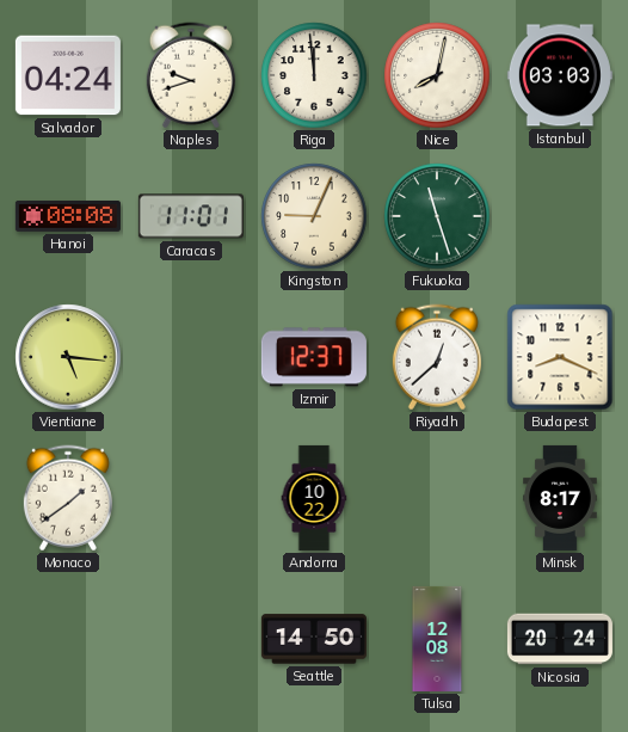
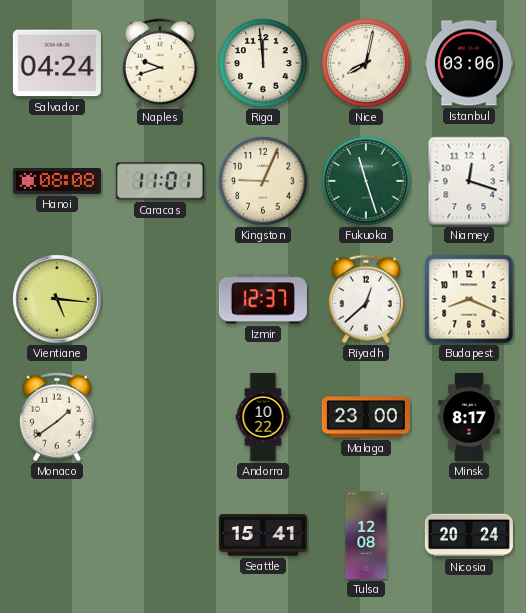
Istanbul: 03:03 -> 03:06 (469, 63)
Niamey: none -> 12:18 (469, 181)
Malaga: none -> 23:00 (366, 417)
Seattle: 14:50 -> 15:41 (263, 535)
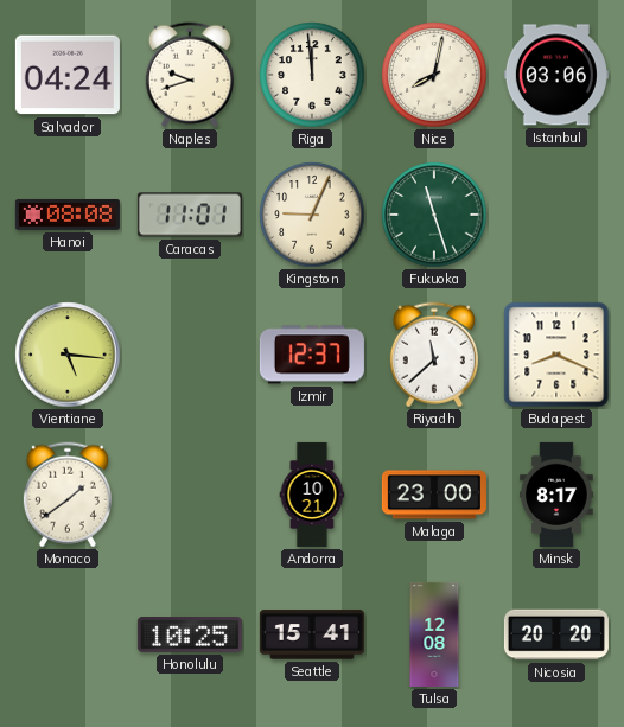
Niamey: 12:18 -> none (469, 181)
Riyadh: 12:38 -> 11:38 (434, 355)
Andorra: 10:22 -> 10:21 (312, 495)
Honolulu: none -> 10:25 (190, 636)
Nicosia: 20:24 -> 20:20 (556, 634)
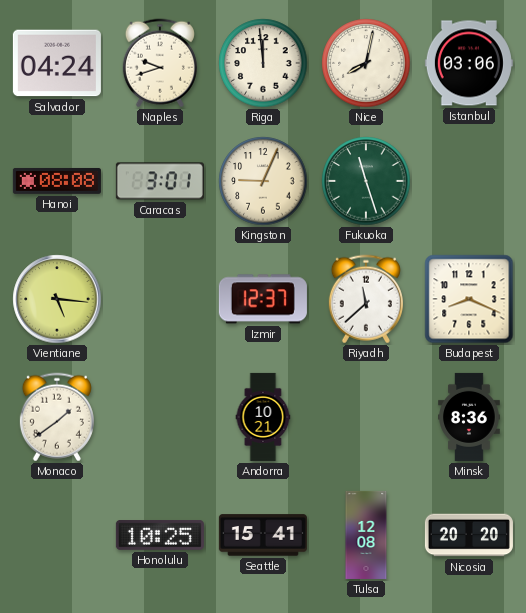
Caracas: 11:01 -> 3:01 (160, 181)
Malaga: 23:00 -> none (434, 495)
Minsk: 8:17 -> 8:36 (469, 417)
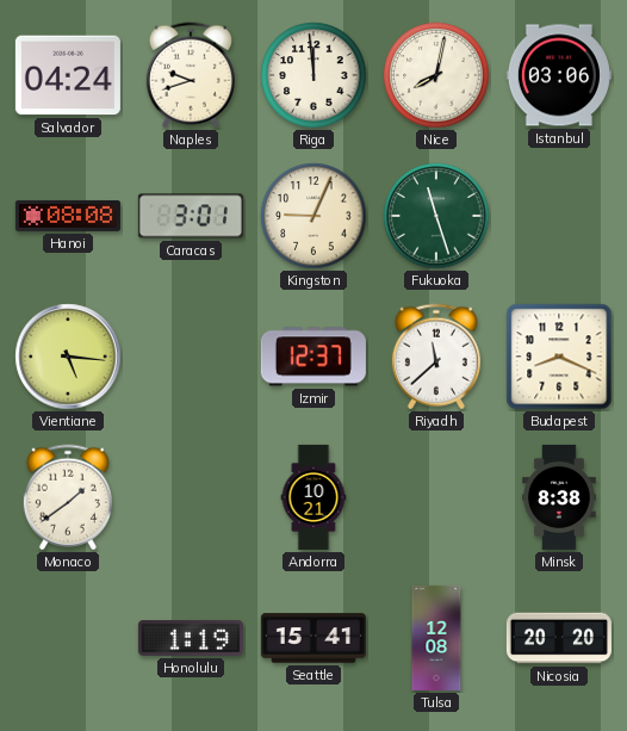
Minsk: 8:36 -> 8:38 (559, 497)
Honolulu: 10:25 -> 1:19 (191, 639)
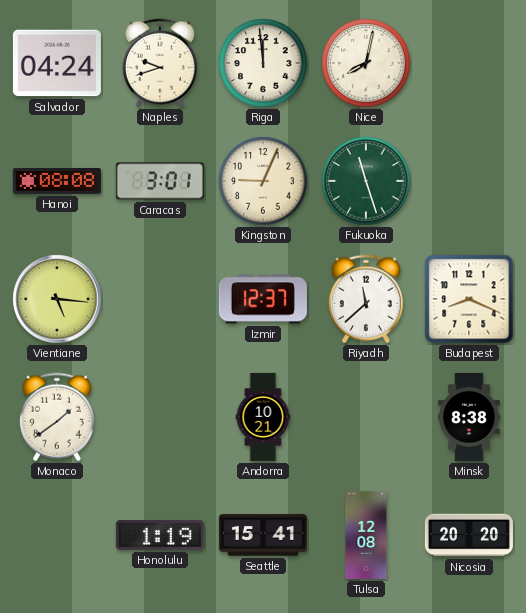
Istanbul: 03:06 -> none (559, 75)
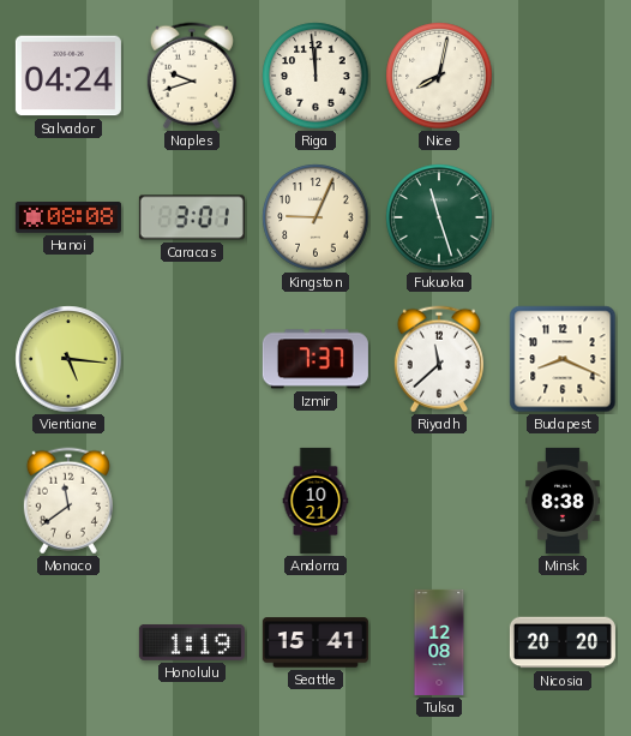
Izmir: 12:37 -> 7:37 (315, 359)
Monaco: 1:39 -> 11:39 (68, 501)
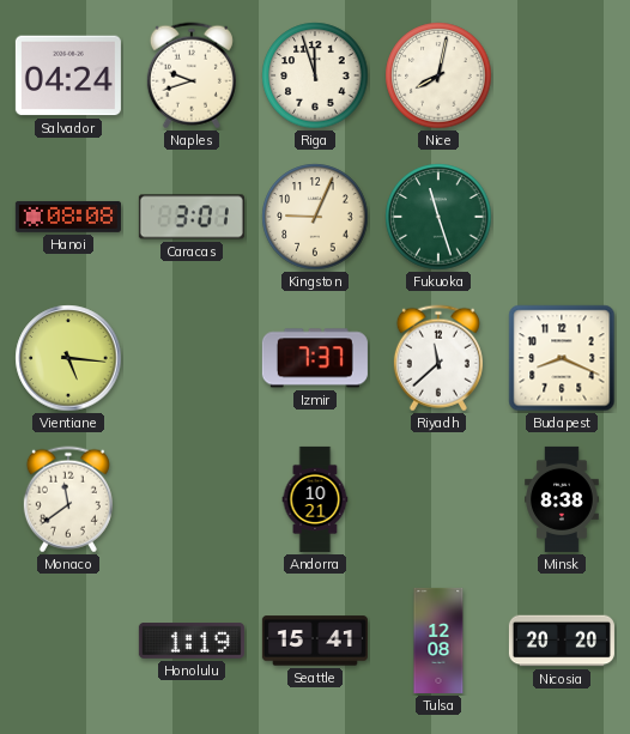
Riga: 11:59 -> 11:57 (315, 75)
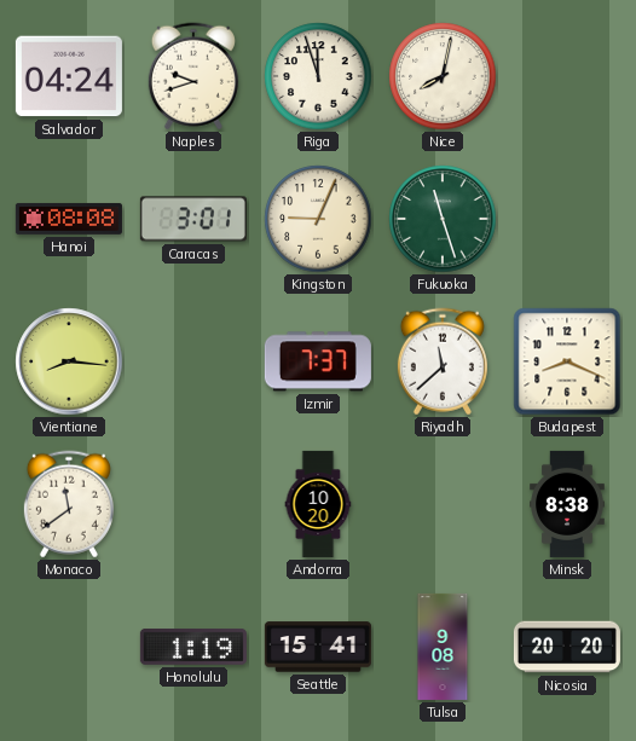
Vientiane: 5:16 -> 8:16 (69, 361)
Andorra: 10:21 -> 10:20 (318, 504)
Tulsa: 12:08 -> 9:08 (443, 647)
